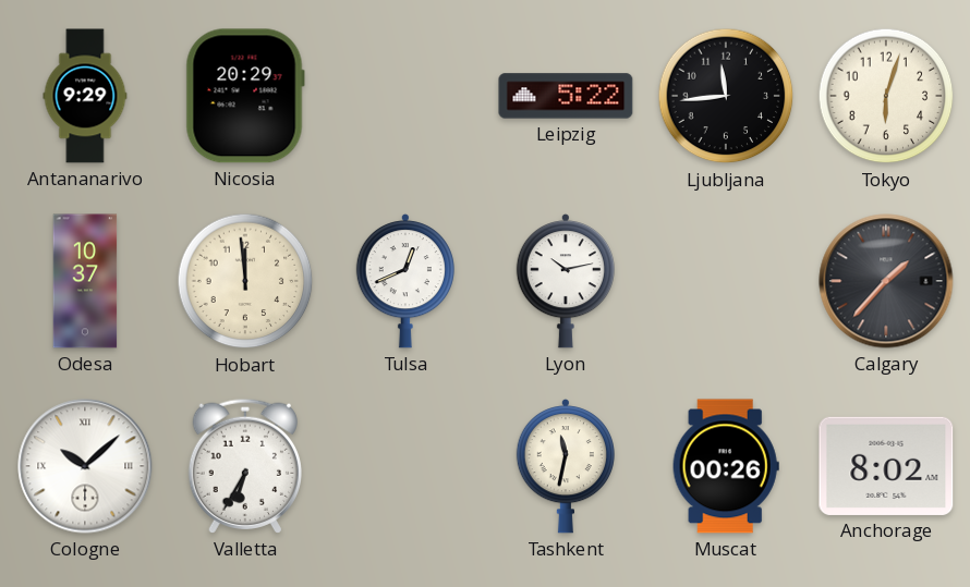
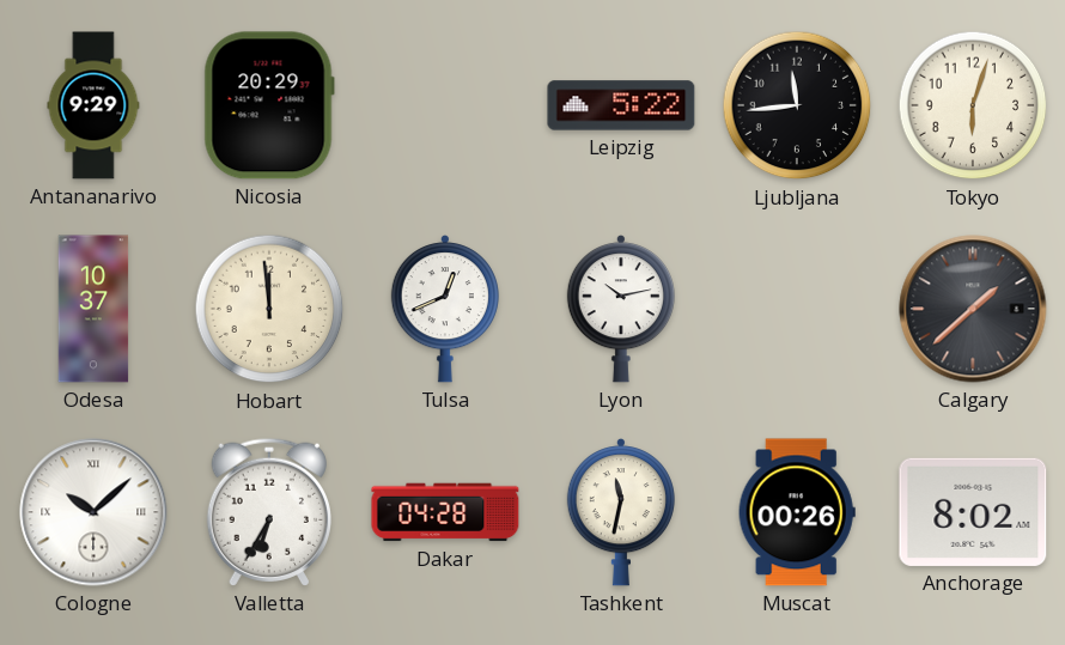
Calgary: 1:37 -> 1:38 (973, 309)
Dakar: none -> 04:28 (445, 512)
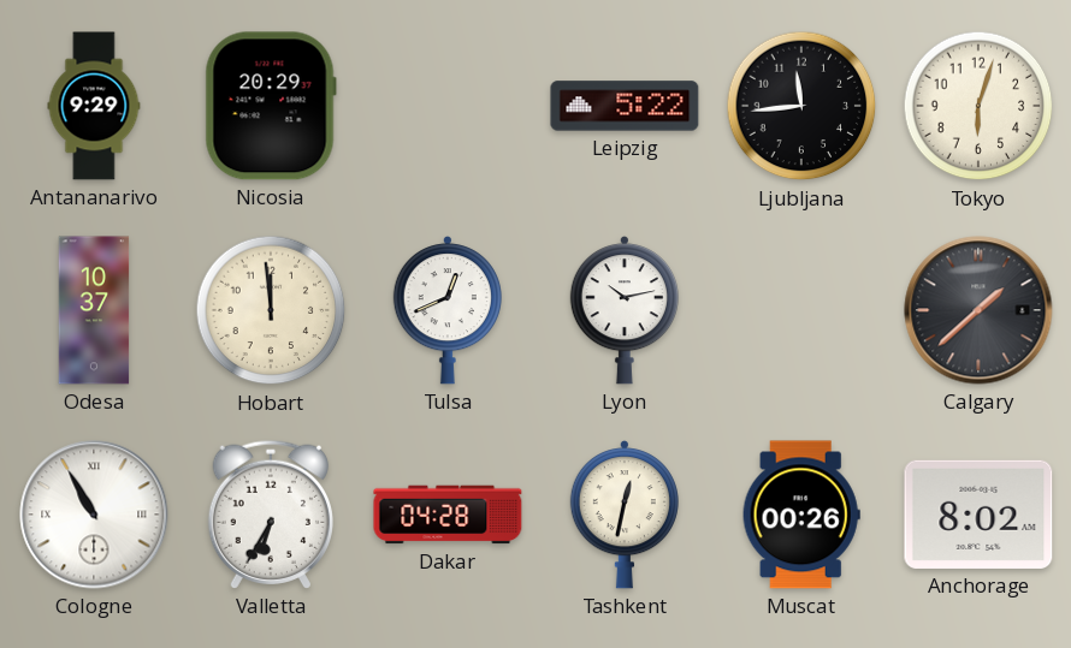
Cologne: 10:08 -> 10:55 (94, 515)
Tashkent: 11:32 -> 12:32 (625, 516)
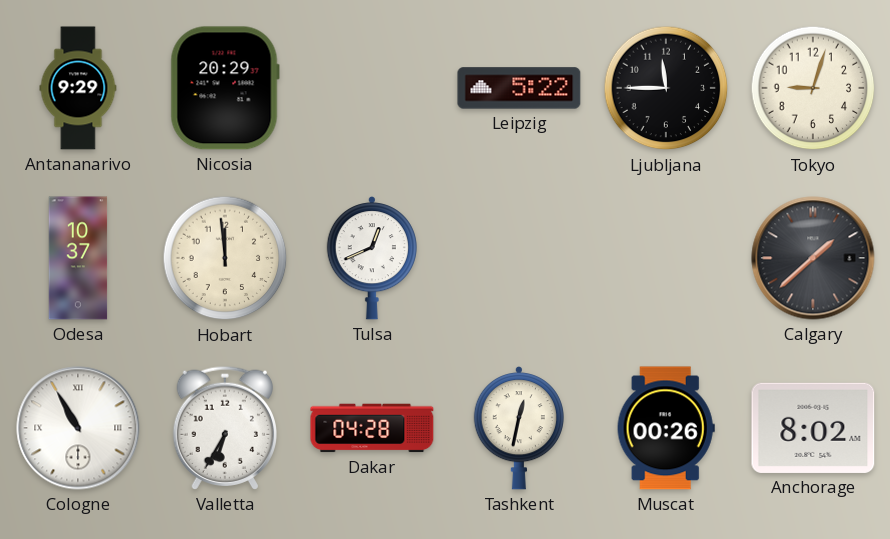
Ljubljana: 11:44 -> 11:45 (666, 88)
Tokyo: 6:03 -> 9:03 (813, 88)
Lyon: 10:13 -> none (625, 311)
